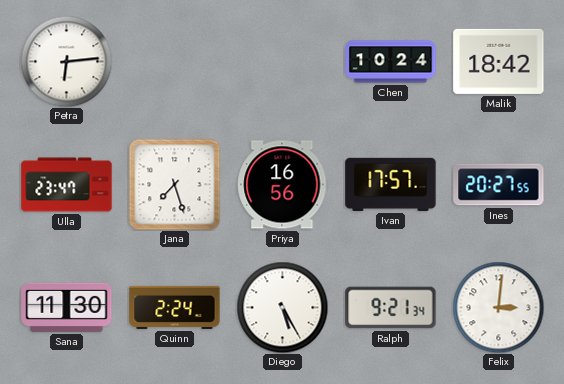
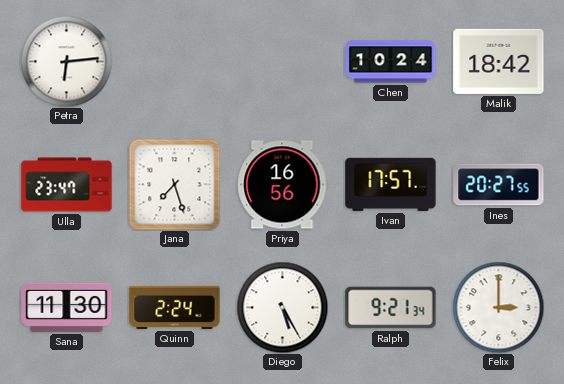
Felix: 3:01 -> 3:00 (498, 307)
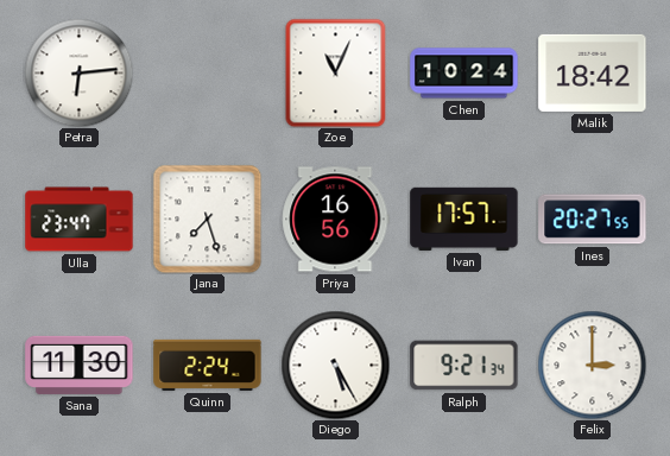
Zoe: none -> 11:04 (336, 72)
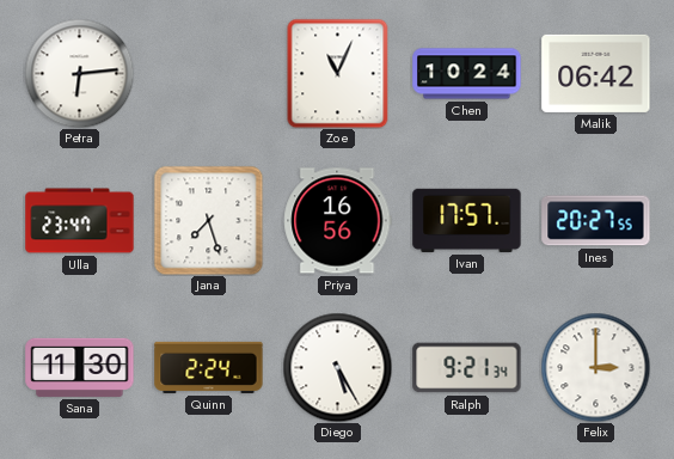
Malik: 18:42 -> 06:42 (596, 73)
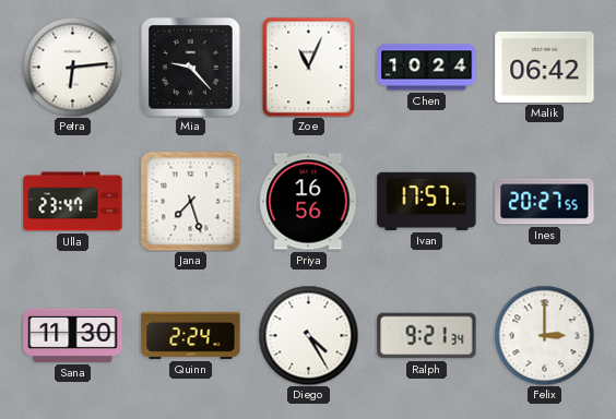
Mia: none -> 9:23 (191, 68)
Diego: 5:25 -> 4:25 (308, 335)
